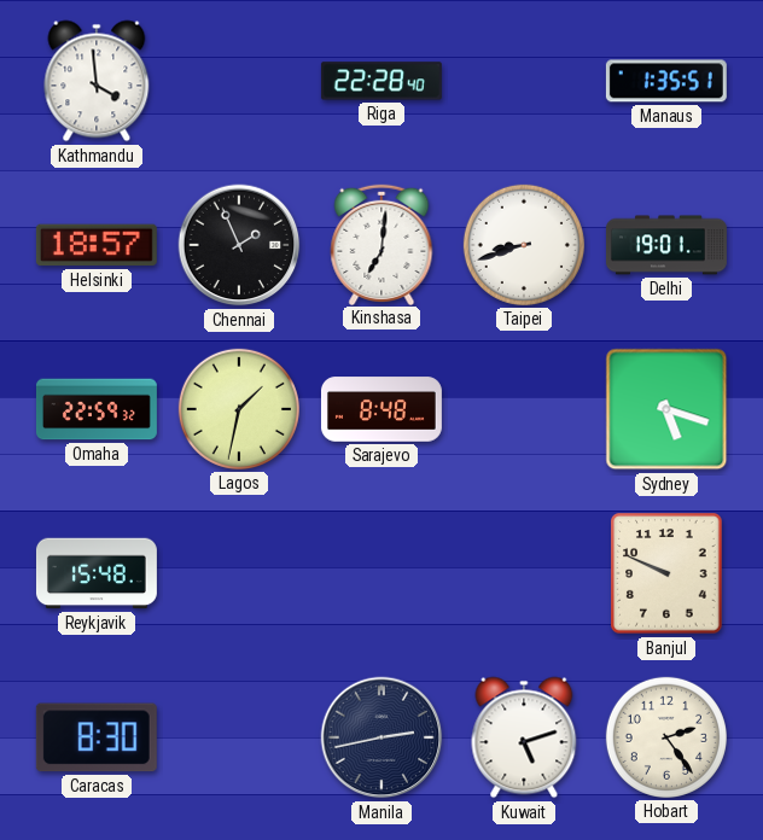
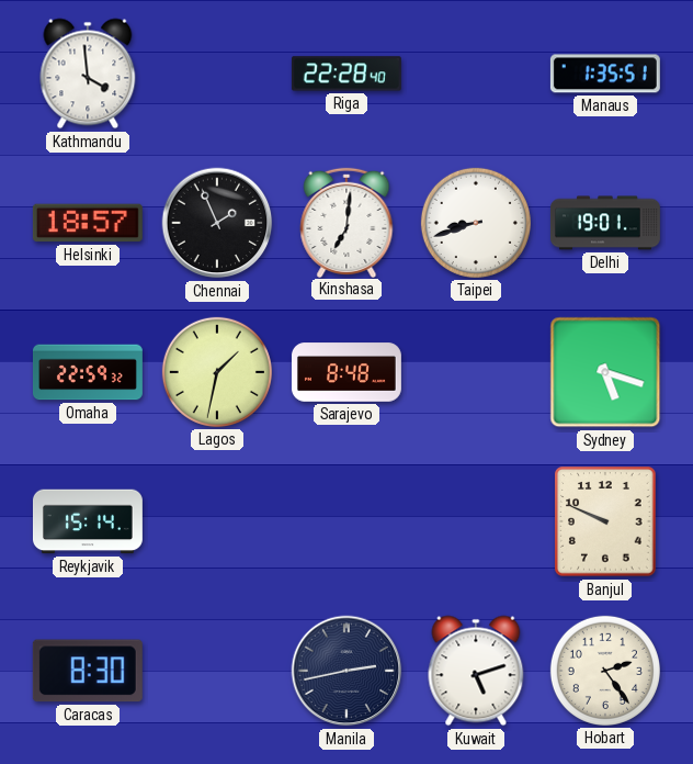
Reykjavik: 15:48 -> 15:14 (88, 521)
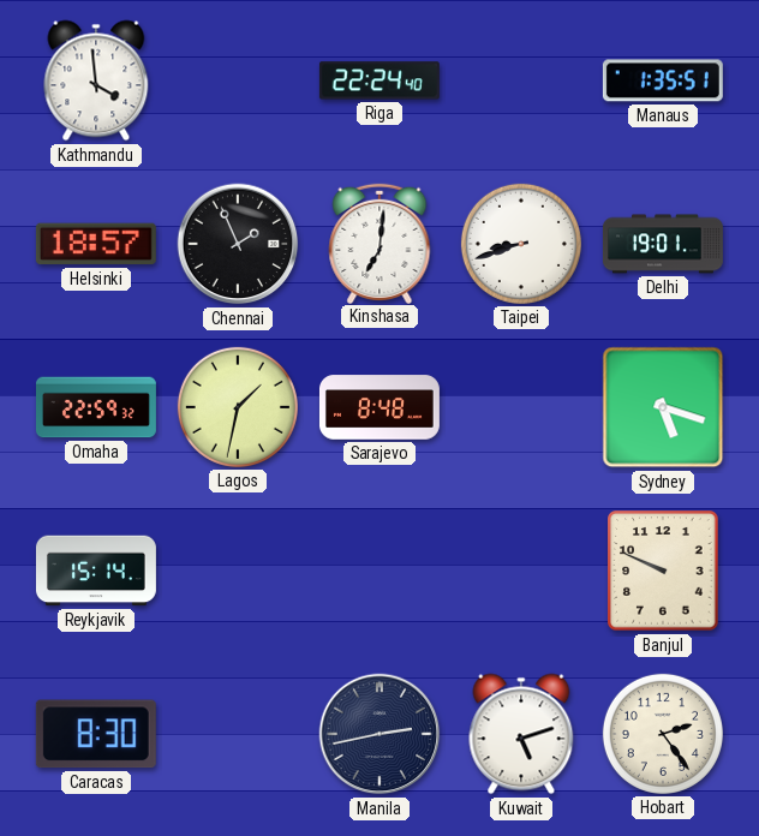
Riga: 22:28 -> 22:24 (379, 80)
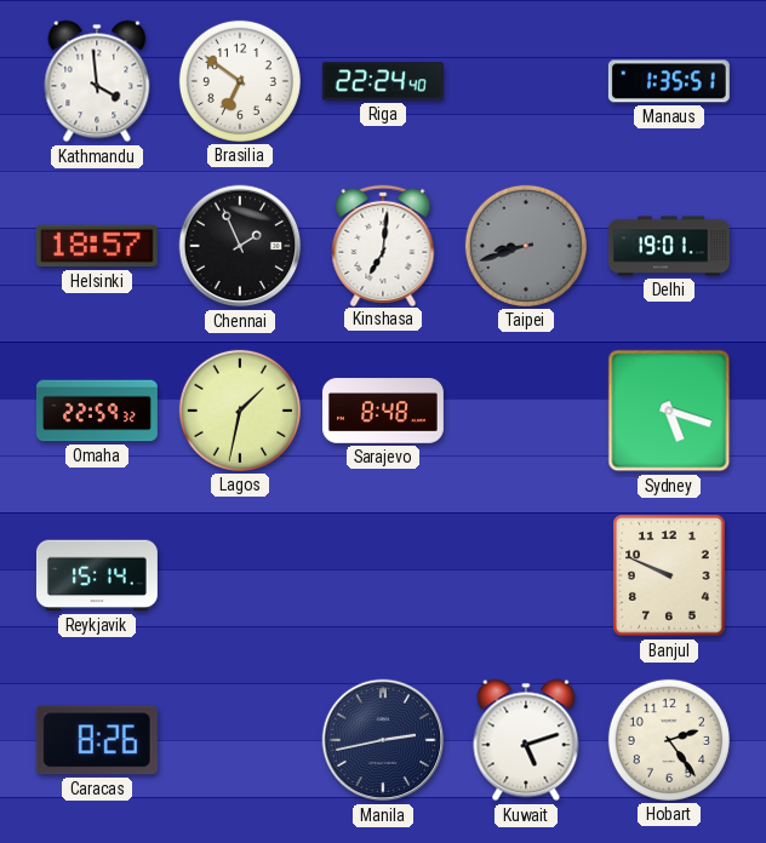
Brasilia: none -> 6:51 (240, 81)
Taipei dial: white -> grey (526, 246)
Caracas: 8:30 -> 8:26 (97, 740)
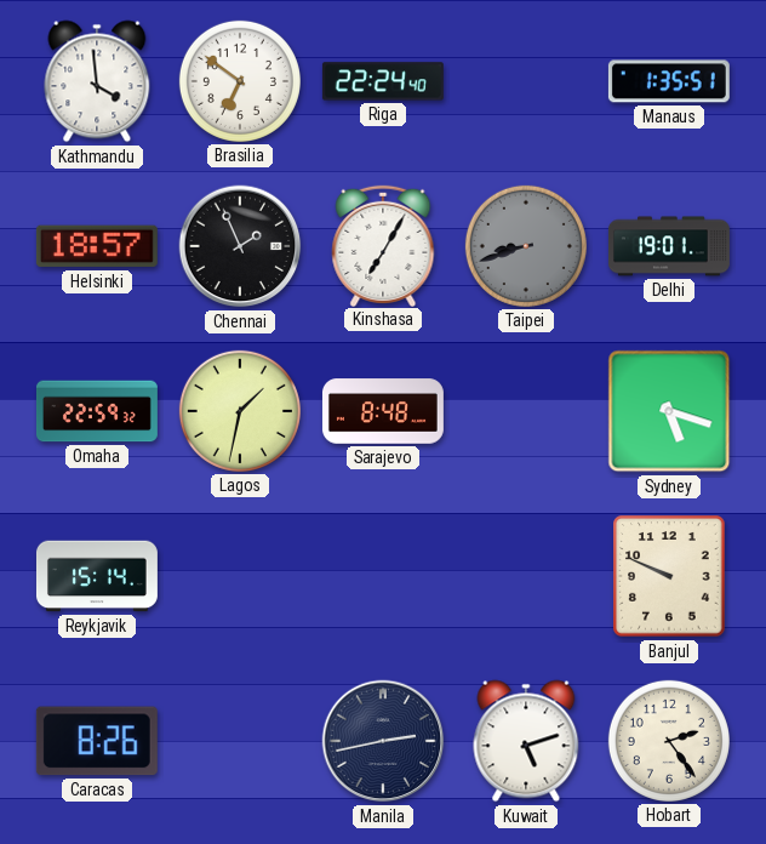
Kinshasa: 7:01 -> 7:05 (383, 245)
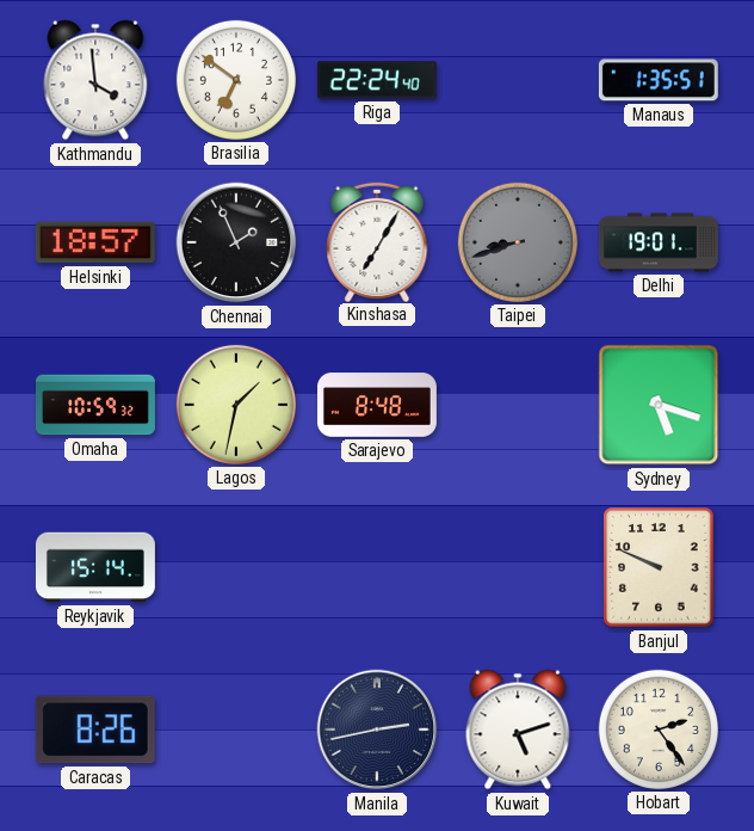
Omaha: 22:59 -> 10:59 (95, 405)
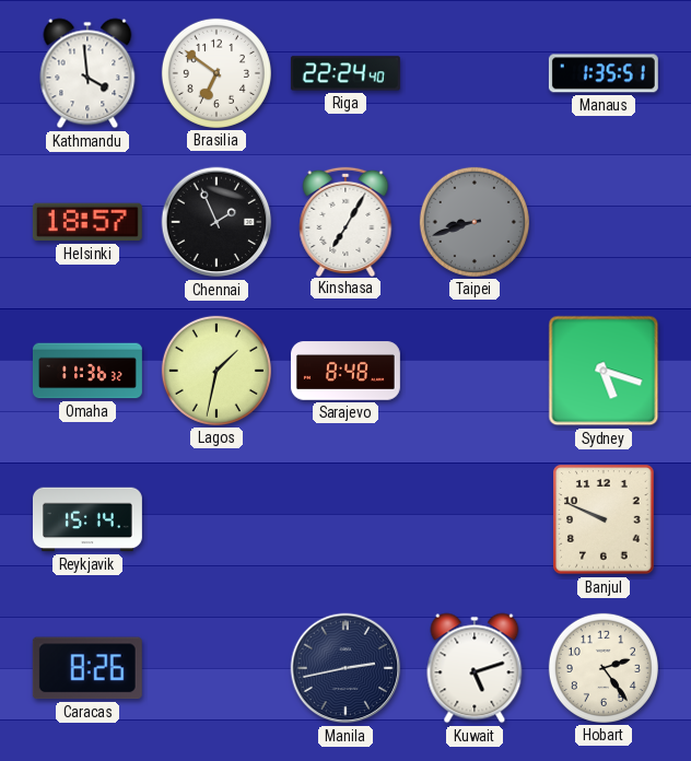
Delhi: 19:01 -> none (659, 242)
Omaha: 10:59 -> 11:36 (87, 371)
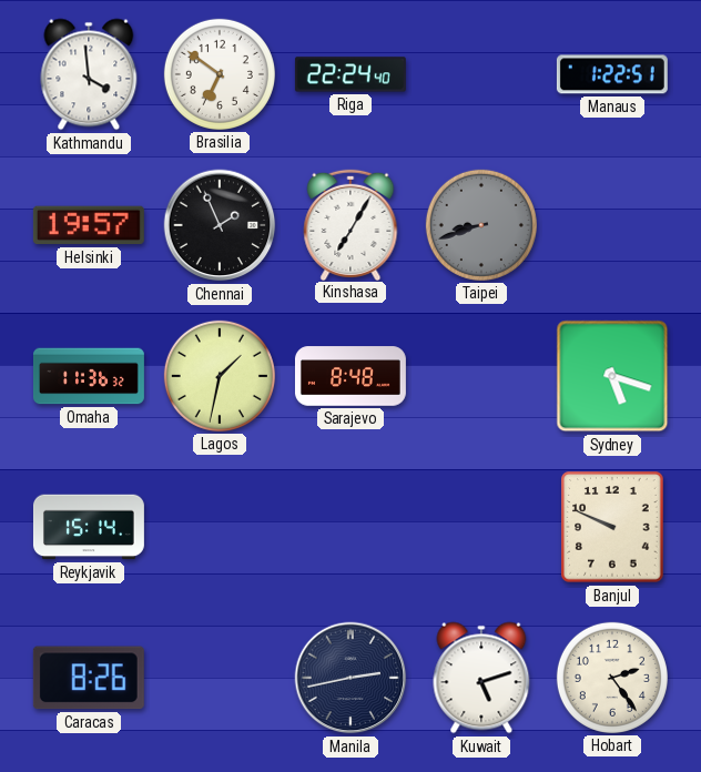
Manaus: 1:35 -> 1:22 (612, 74)
Helsinki: 18:57 -> 19:57 (89, 225)
